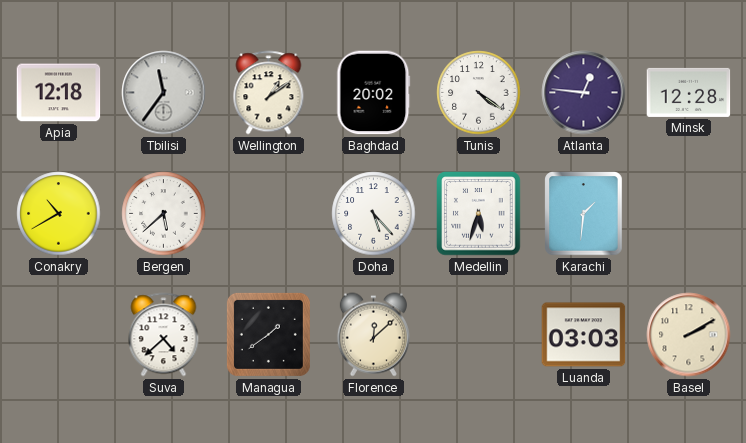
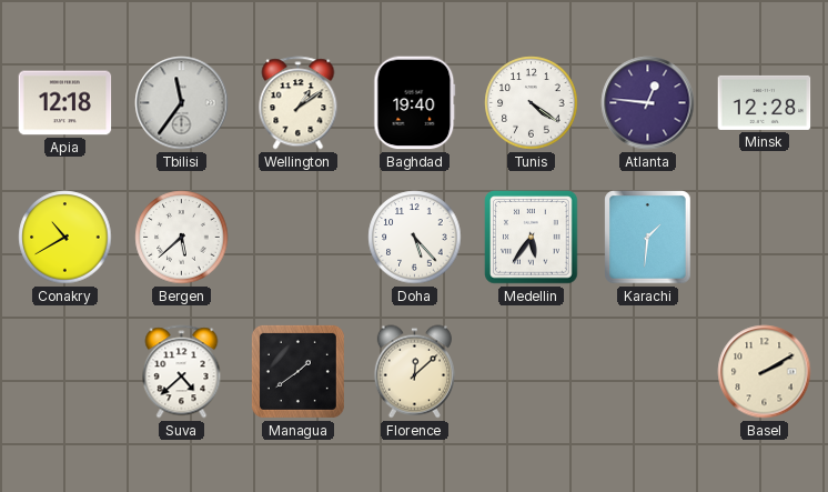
Baghdad: 20:02 -> 19:40 (415, 103)
Medellin: 5:33 -> 5:36 (532, 238)
Luanda: 03:03 -> none (584, 335)
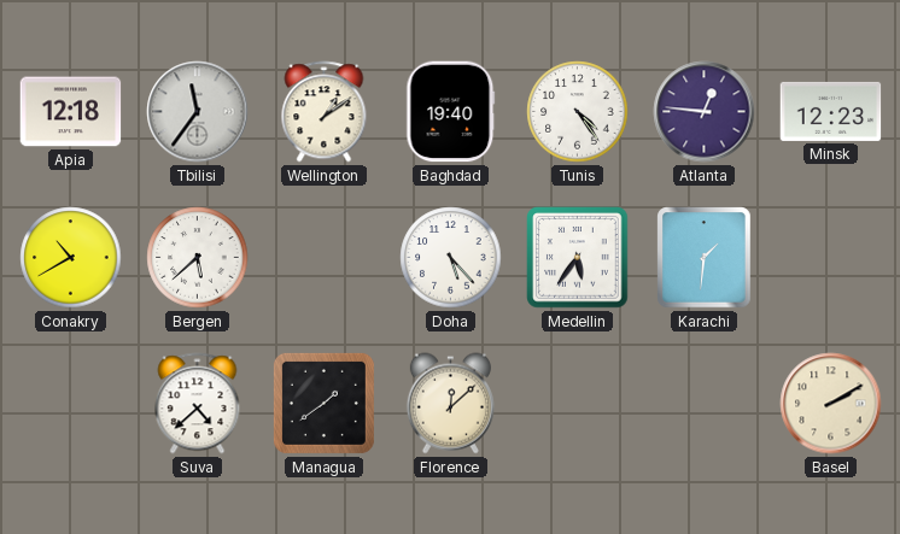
Tunis: 4:21 -> 4:24 (578, 112)
Minsk: 12:28 -> 12:23 (831, 111)
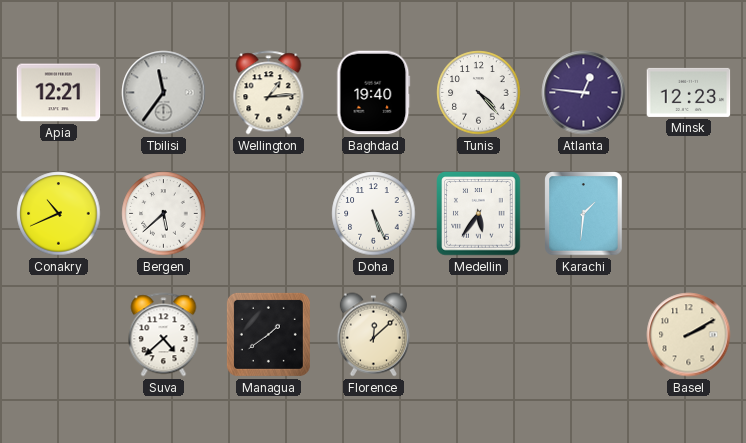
Apia: 12:18 -> 12:21 (59, 93)
Wellington: 1:09 -> 1:14 (269, 93)
Tunis: 4:24 -> 4:23 (479, 93)
Conakry: 10:40 -> 10:41 (59, 214)
Doha: 5:23 -> 5:26 (374, 214)
